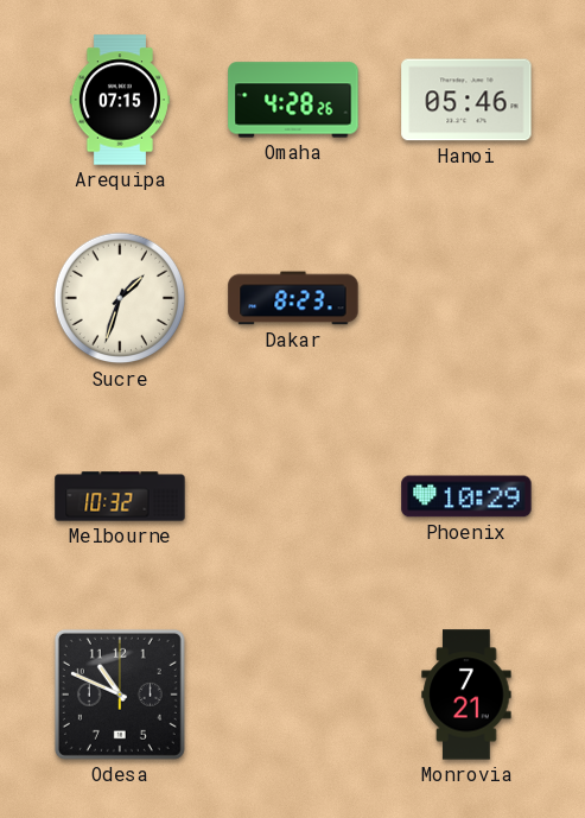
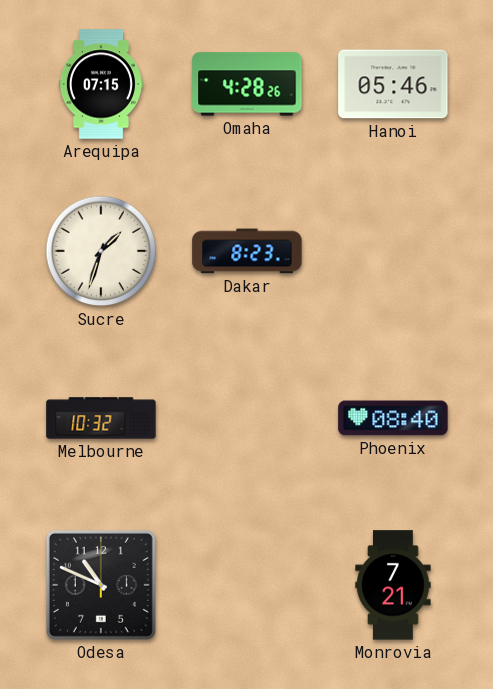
Phoenix: 10:29 -> 08:40 (393, 418)
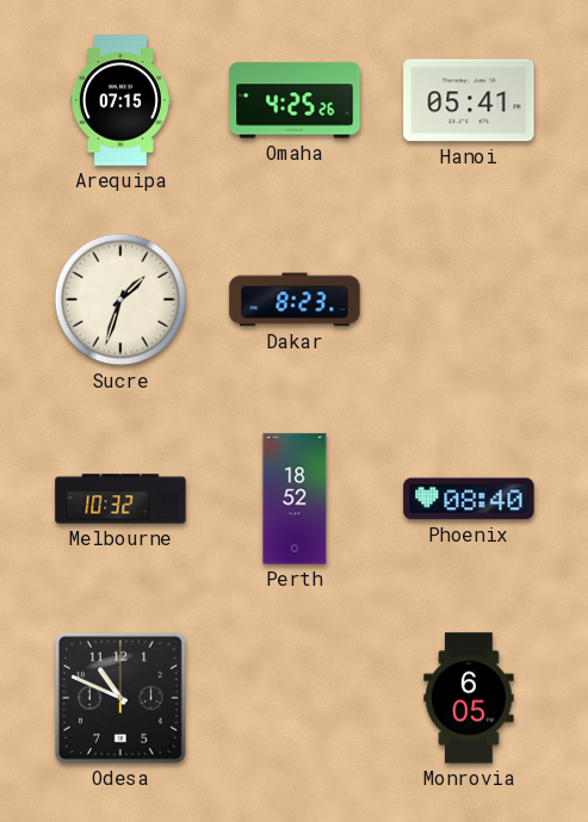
Omaha: 4:28 -> 4:25 (295, 100)
Hanoi: 05:46 -> 05:41 (469, 100)
Perth: none -> 18:52 (295, 499)
Monrovia: 7:21 -> 6:05 (469, 698)
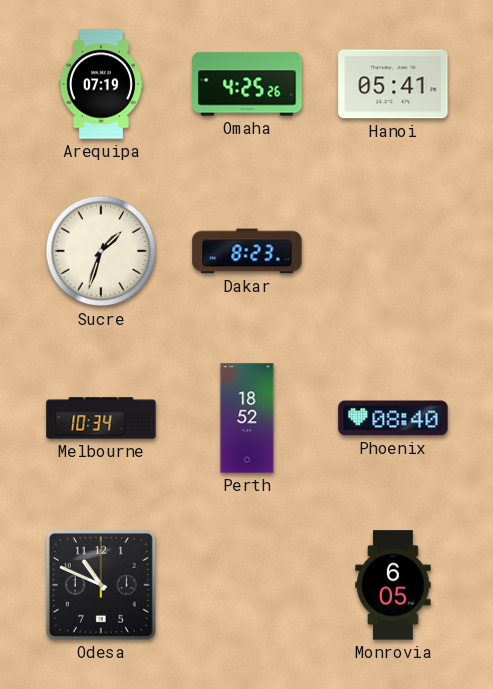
Arequipa: 07:15 -> 07:19 (101, 84)
Melbourne: 10:32 -> 10:34 (101, 418)
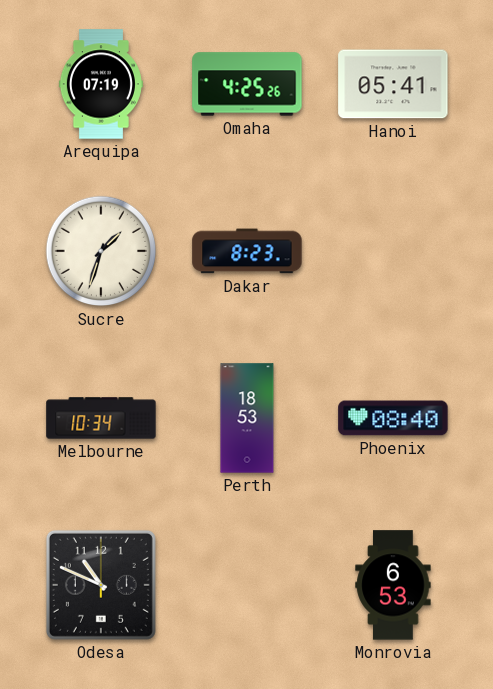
Perth: 18:52 -> 18:53 (247, 418)
Monrovia: 6:05 -> 6:53 (393, 585)
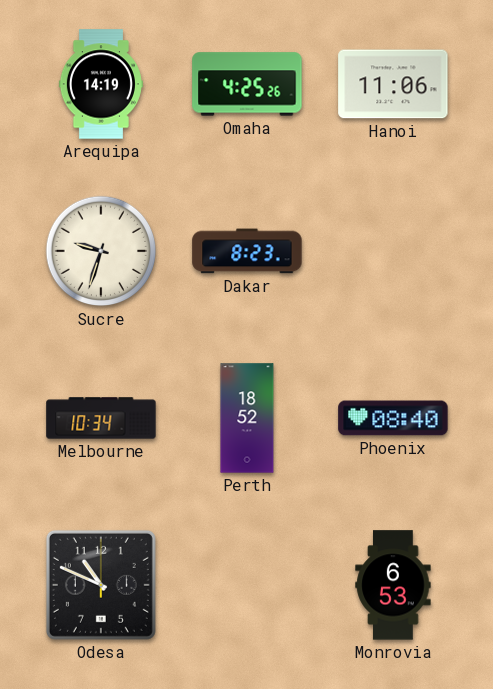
Arequipa: 07:19 -> 14:19 (101, 84)
Hanoi: 05:41 -> 11:06 (393, 84)
Sucre: 1:33 -> 9:33 (101, 251)
Perth: 18:53 -> 18:52 (247, 418)
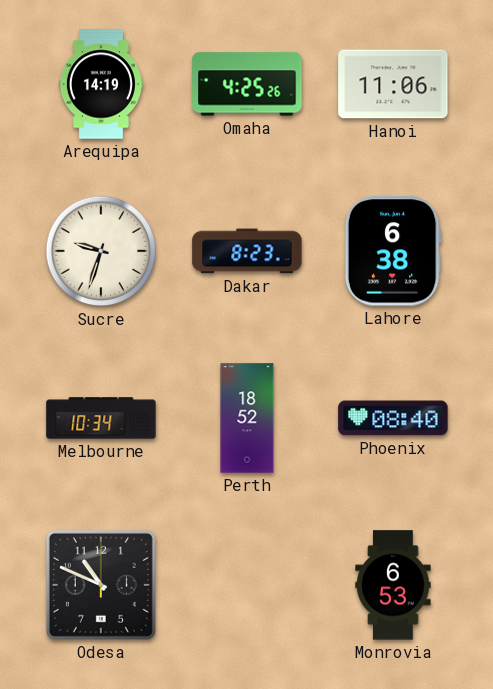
Lahore: none -> 6:38 (393, 251)
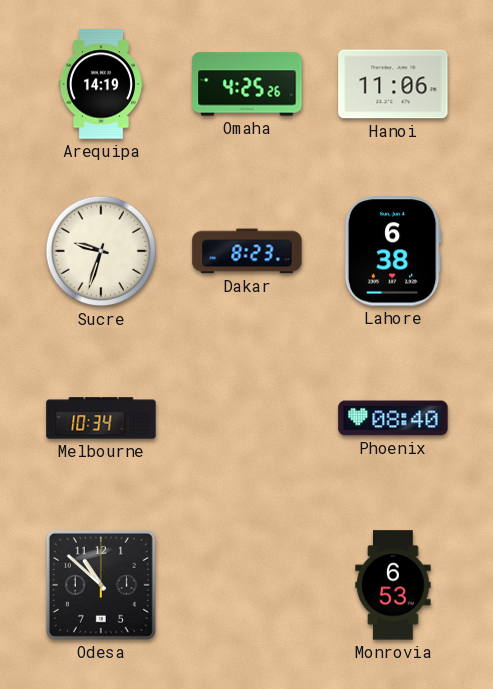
Perth: 18:52 -> none (247, 418)
Odesa: 10:49 -> 10:52 (101, 585)
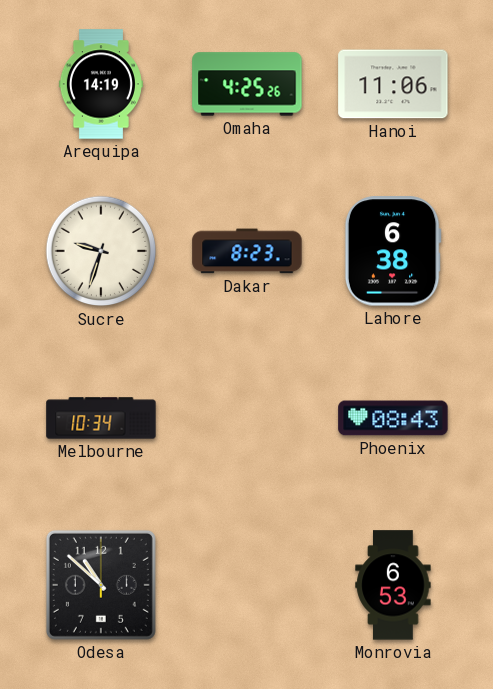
Phoenix: 08:40 -> 08:43 (393, 418)
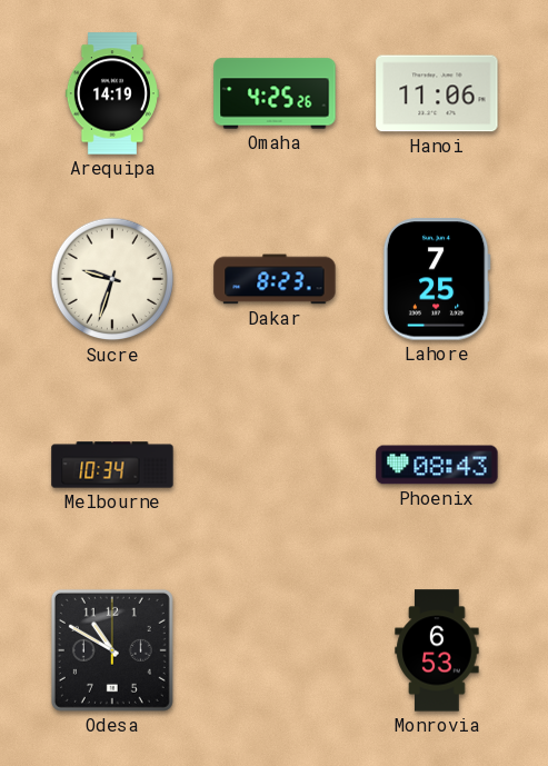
Lahore: 6:38 -> 7:25 (437, 279)
Odesa: 10:52 -> 10:50 (112, 650)
